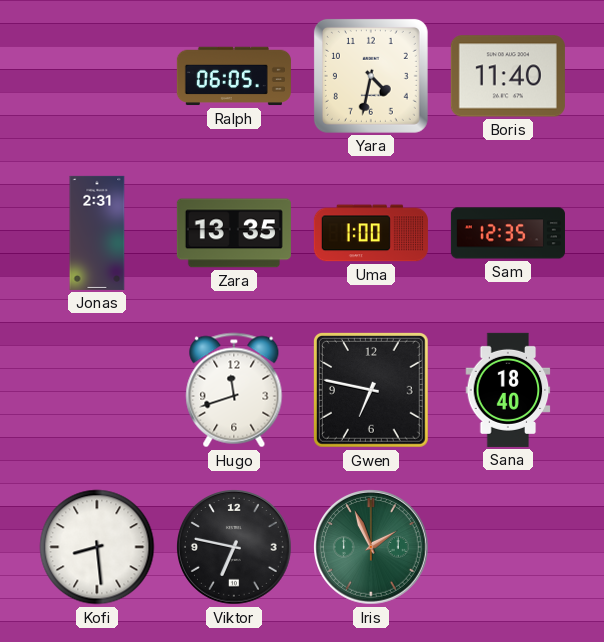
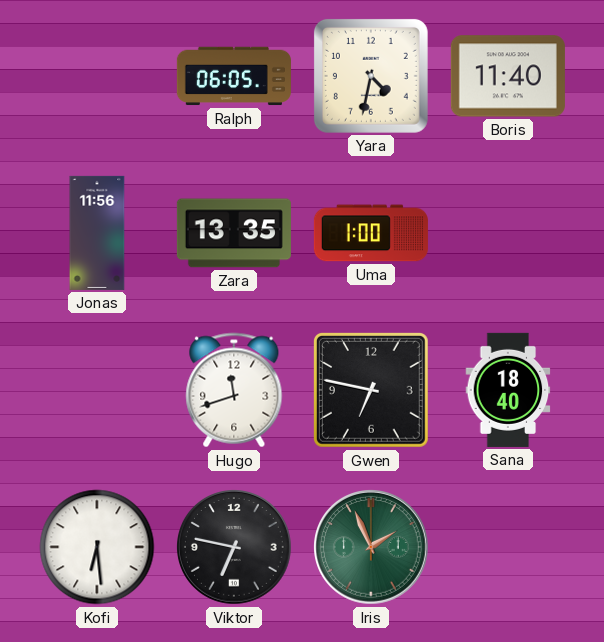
Jonas: 2:31 -> 11:56 (97, 233)
Sam: 12:35 -> none (508, 233)
Kofi: 8:29 -> 6:29 (97, 547)
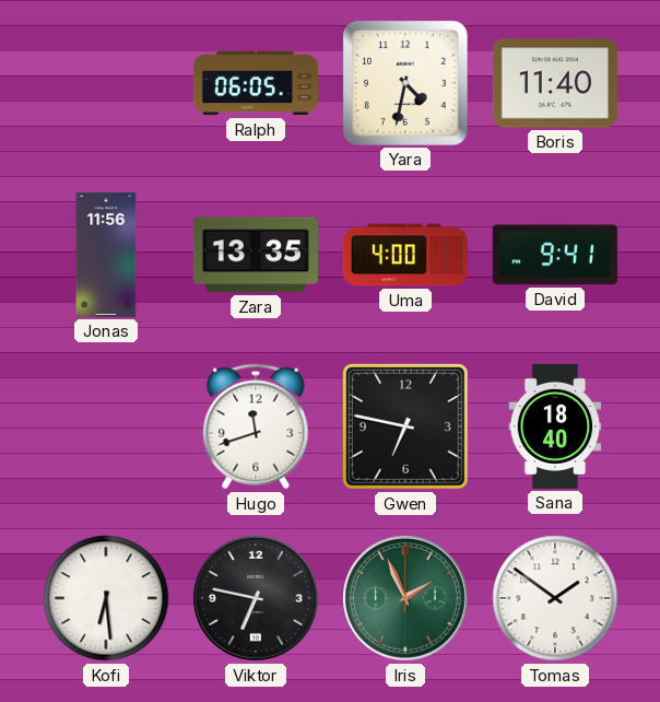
Uma: 1:00 -> 4:00 (405, 255)
David: none -> 9:41 (555, 255)
Tomas: none -> 1:51 (555, 598)
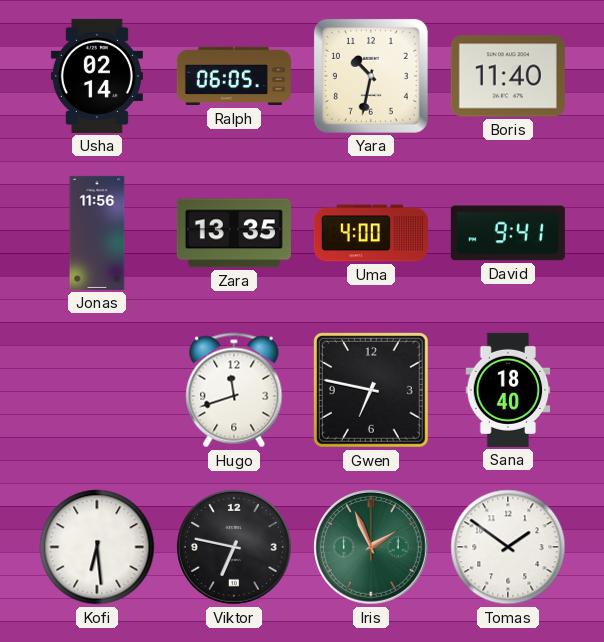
Usha: none -> 02:14 (97, 76)
Yara: 4:32 -> 10:32 (371, 76)
